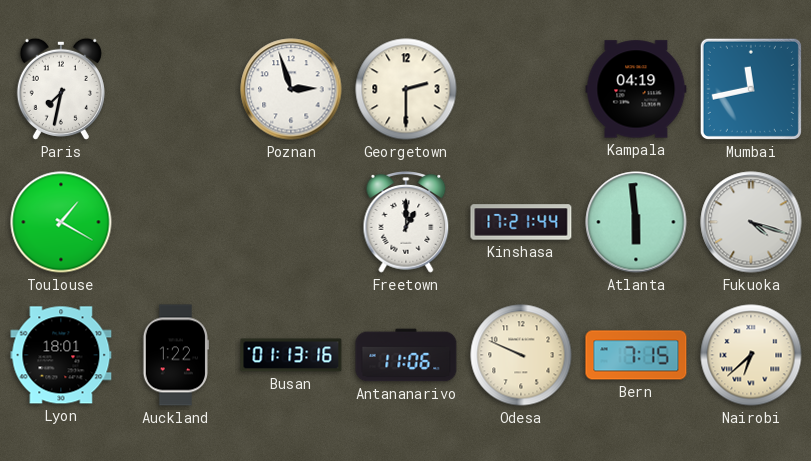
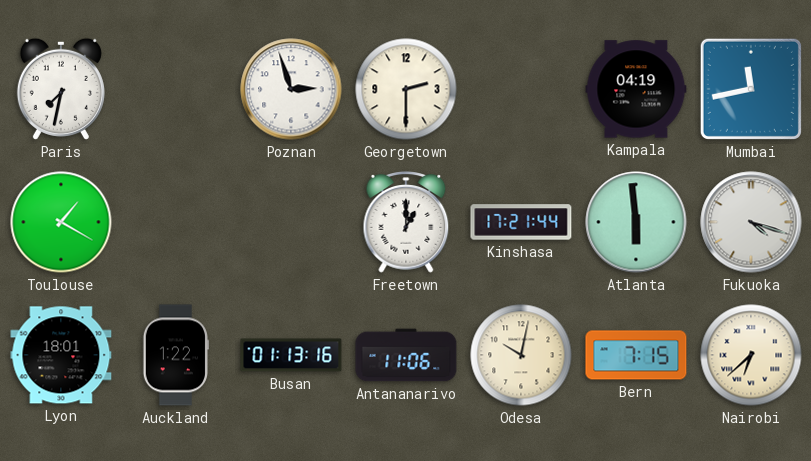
Odesa: 9:49 -> 10:02 (521, 355)
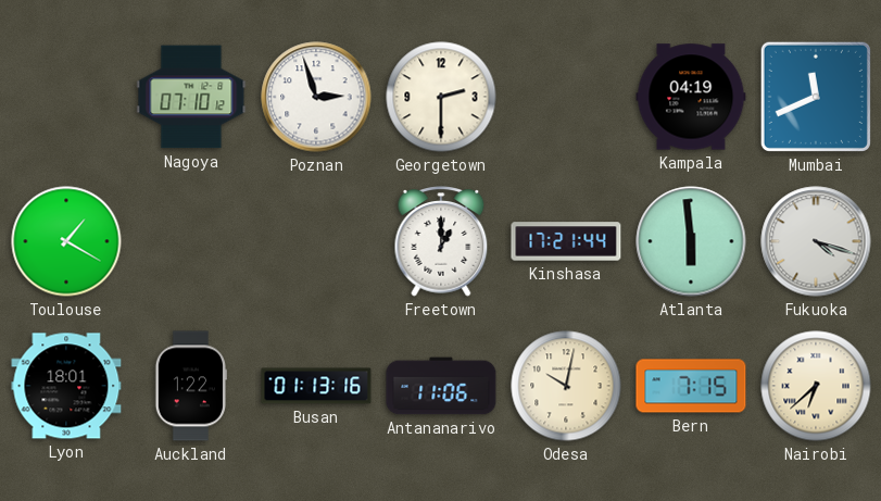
Paris: 7:32 -> none (61, 89)
Nagoya: none -> 07:10 (191, 97)
Mumbai: 11:43 -> 11:41 (816, 97)
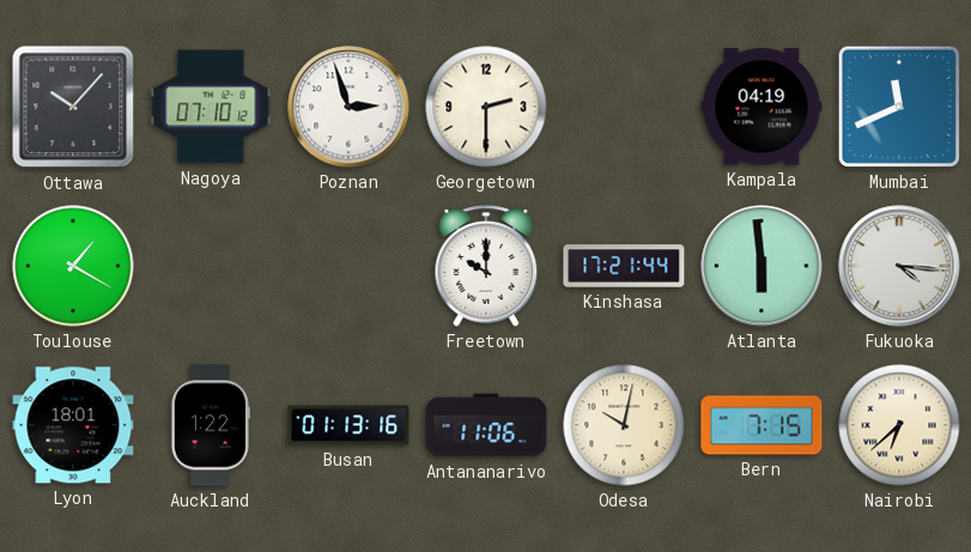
Ottawa: none -> 10:07 (73, 107)
Freetown: 1:00 -> 10:00 (486, 266)
Fukuoka: 4:18 -> 4:16 (899, 266)
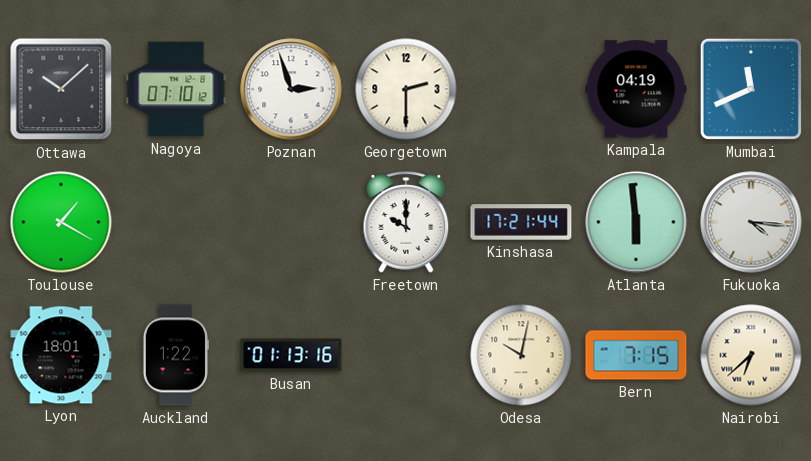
Ottawa: 10:07 -> 10:08 (61, 89)
Antananarivo: 11:06 -> none (486, 425)
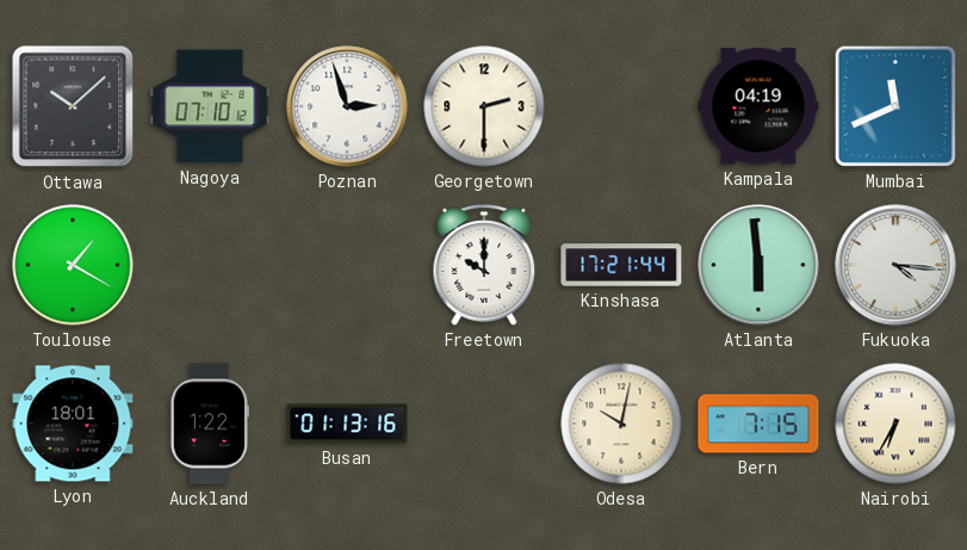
Nairobi: 6:38 -> 6:35 (895, 424)
